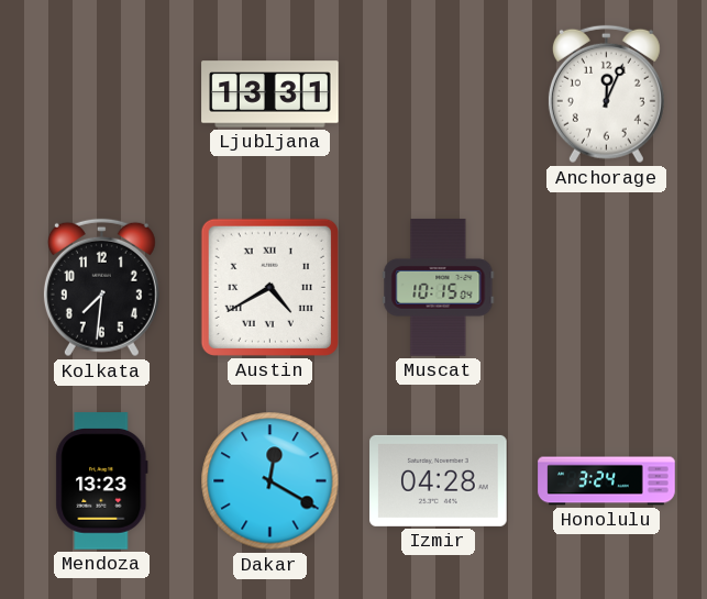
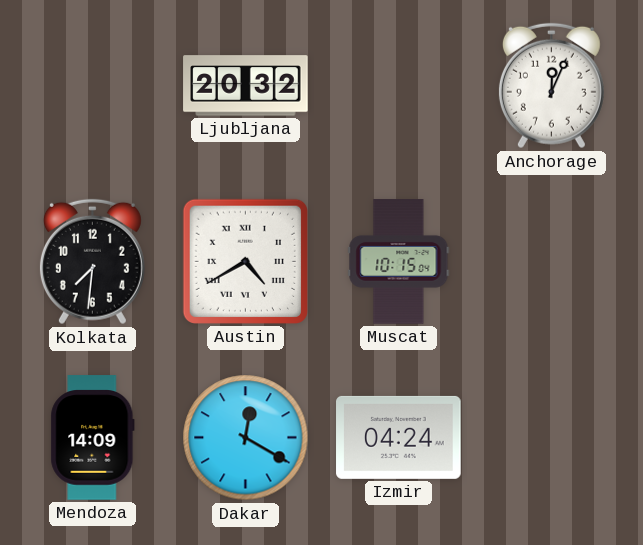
Ljubljana: 13:31 -> 20:32 (246, 86)
Mendoza: 13:23 -> 14:09 (93, 438)
Izmir: 04:28 -> 04:24 (399, 437)
Honolulu: 3:24 -> none (607, 481)
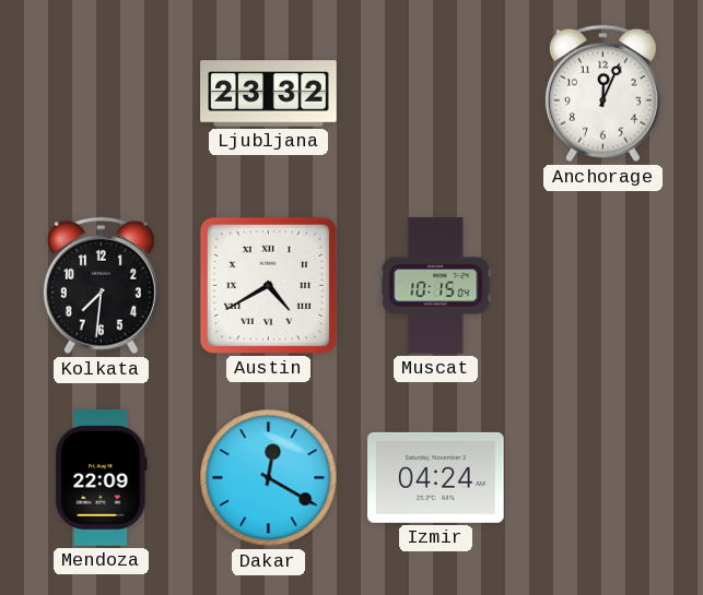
Ljubljana: 20:32 -> 23:32 (269, 94)
Mendoza: 14:09 -> 22:09 (102, 478)
